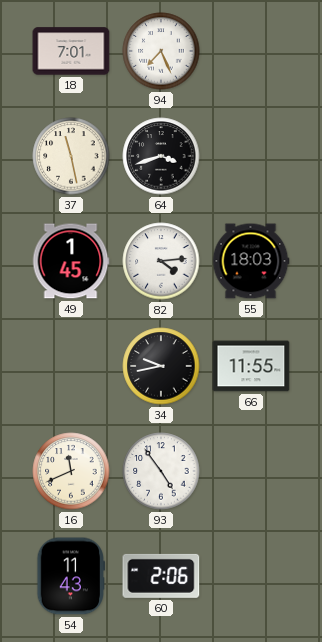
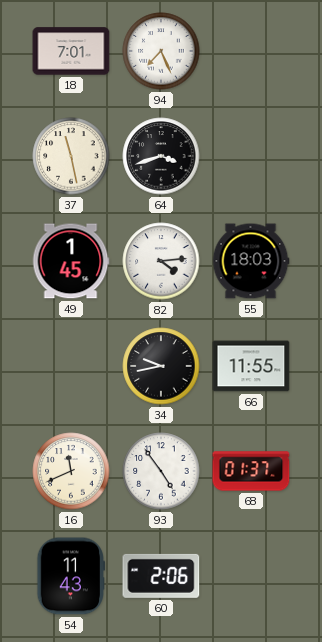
68: none -> 01:37 (251, 471)
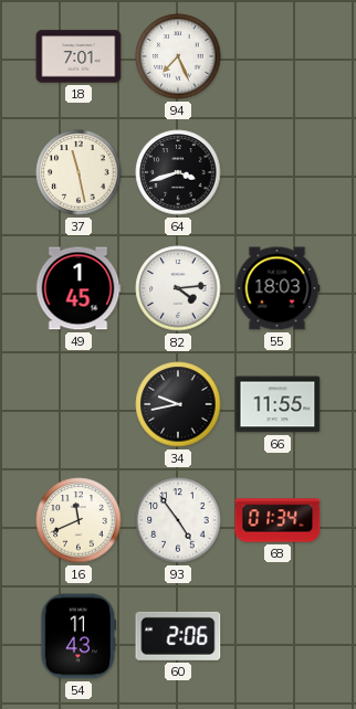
68: 01:37 -> 01:34 (278, 520)
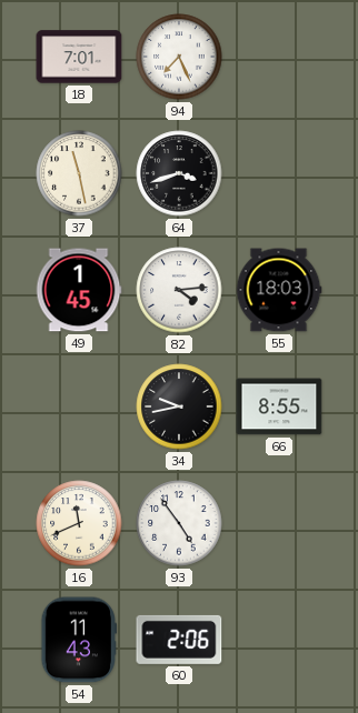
66: 11:55 -> 8:55 (279, 406)
68: 01:34 -> none (278, 520)
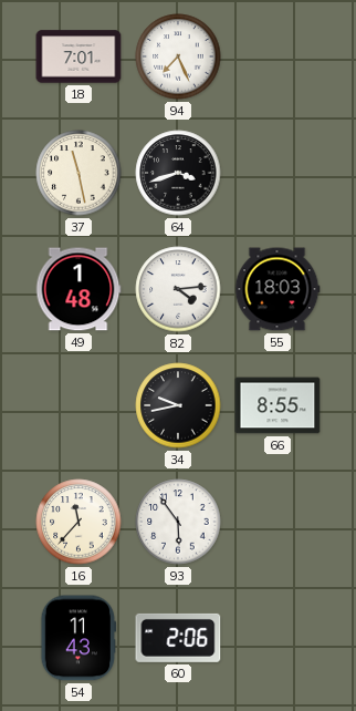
49: 1:45 -> 1:48 (78, 289)
16: 11:41 -> 11:37 (78, 522)
93: 4:54 -> 5:54 (178, 522)
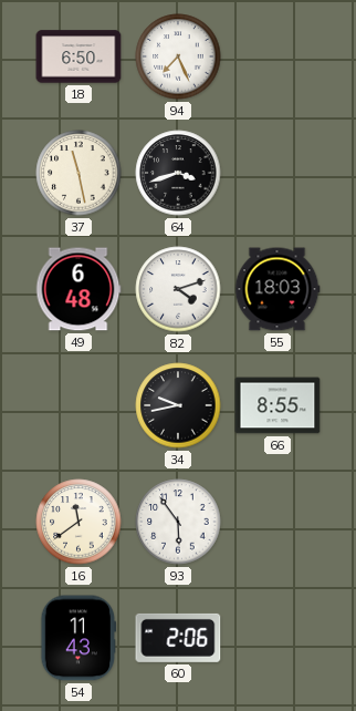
18: 7:01 -> 6:50 (78, 56)
49: 1:48 -> 6:48 (78, 289)
82: 4:14 -> 4:12 (178, 289)
16: 11:37 -> 11:39 (78, 522)
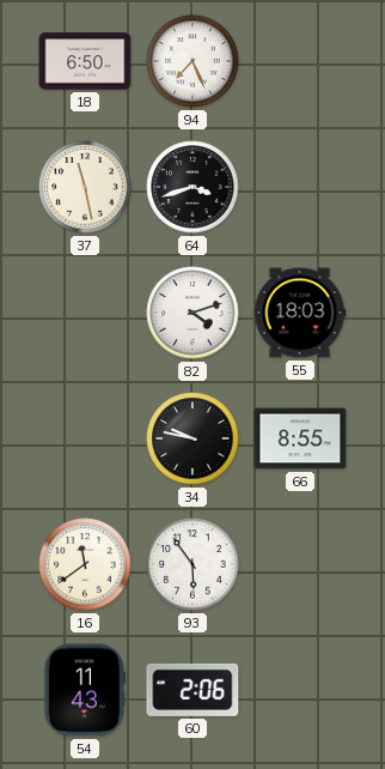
49: 6:48 -> none (78, 289)
34: 9:43 -> 9:47 (192, 438)
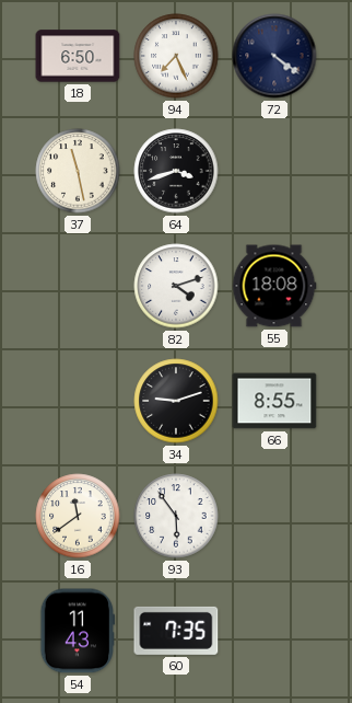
72: none -> 4:21 (274, 56)
55: 18:03 -> 18:08 (274, 286)
34: 9:47 -> 9:12 (176, 401)
60: 2:06 -> 7:35 (176, 631)
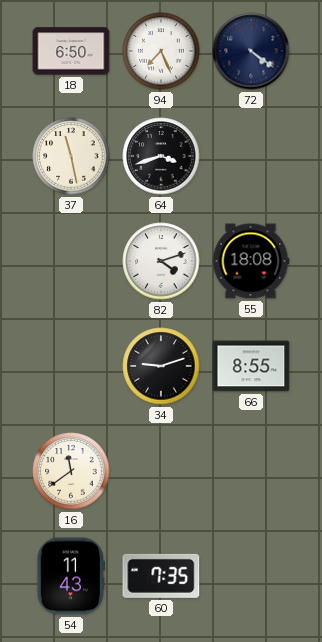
93: 5:54 -> none (176, 516)
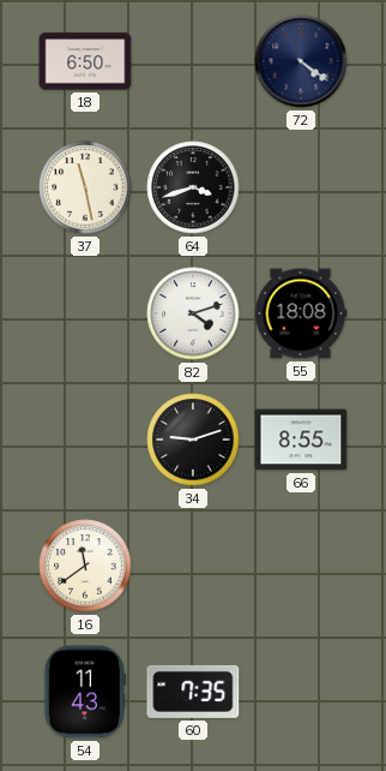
94: 7:26 -> none (161, 51)
